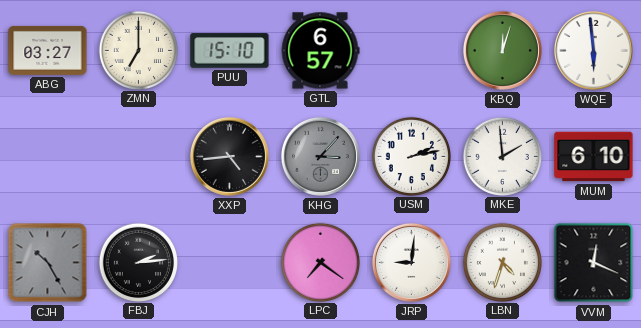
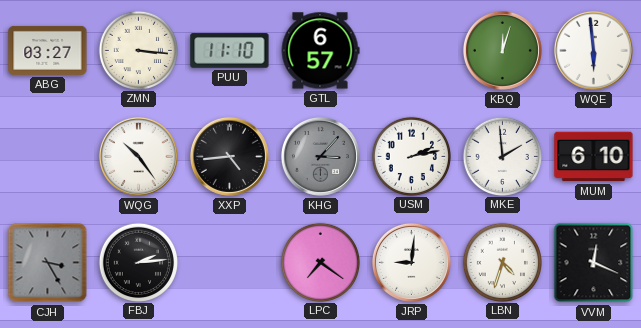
ZMN: 7:00 -> 3:16 (138, 50)
PUU: 15:10 -> 11:10 (230, 51)
WQG: none -> 10:24 (138, 156)
CJH: 10:25 -> 3:25 (48, 263)
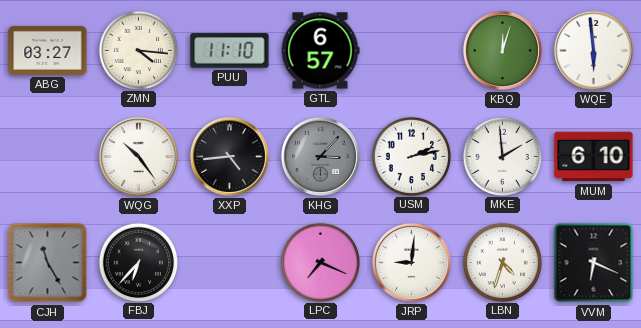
ZMN: 3:16 -> 4:16 (138, 50)
CJH: 3:25 -> 11:25 (48, 263)
FBJ: 2:14 -> 6:37 (138, 262)
LPC: 7:21 -> 7:19 (320, 262)
VVM: 12:19 -> 6:19 (594, 263)
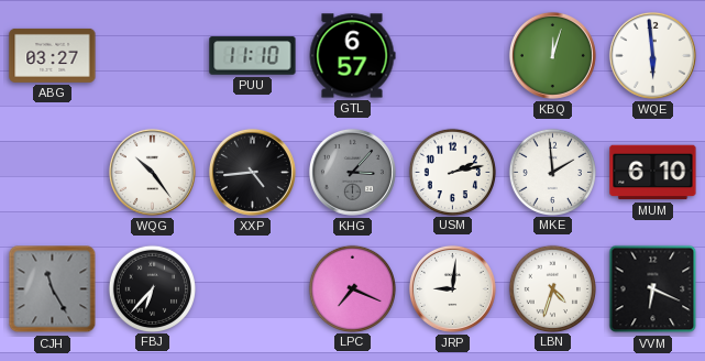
ZMN: 4:16 -> none (138, 50)
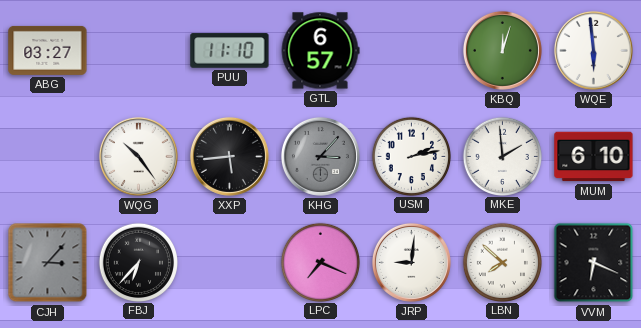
XXP: 4:44 -> 5:44 (229, 156)
CJH: 11:25 -> 3:07 (48, 263)
LBN: 4:33 -> 7:52 (502, 262)
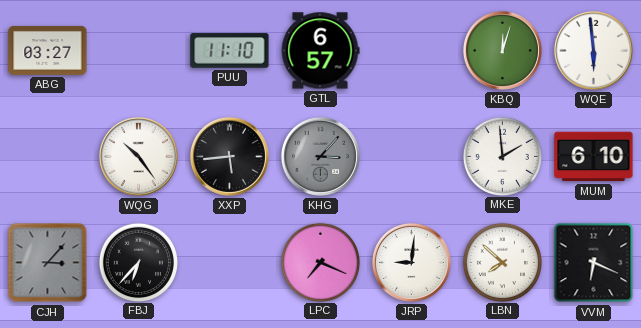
USM: 2:13 -> none (411, 156)
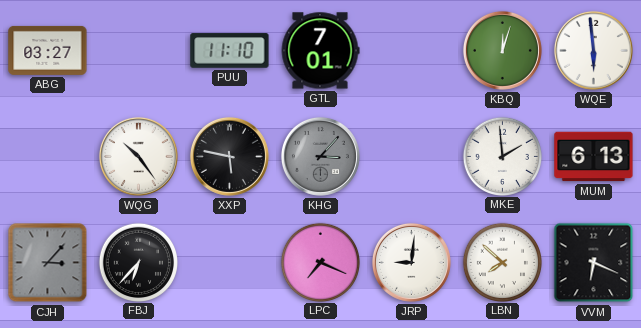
GTL: 6:57 -> 7:01 (320, 51)
XXP: 5:44 -> 5:47 (229, 156)
MUM: 6:10 -> 6:13 (594, 157)
